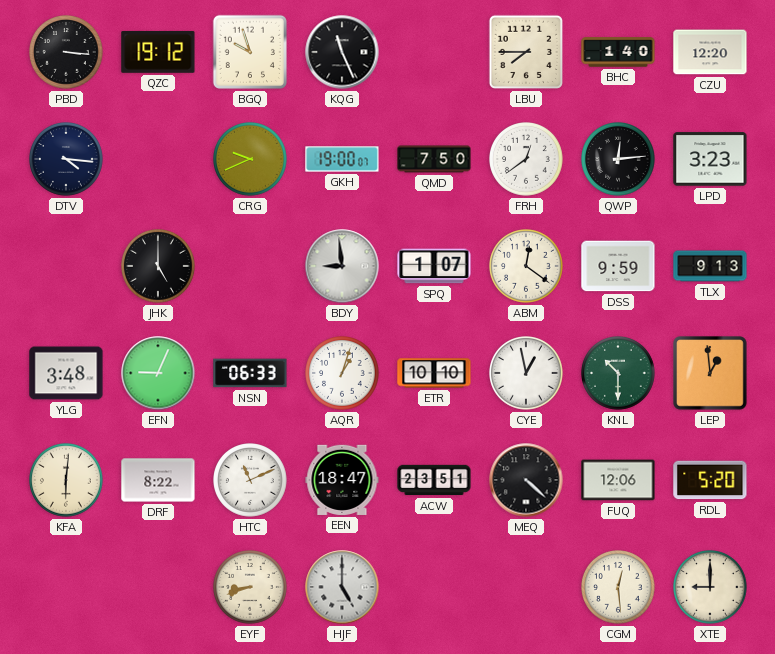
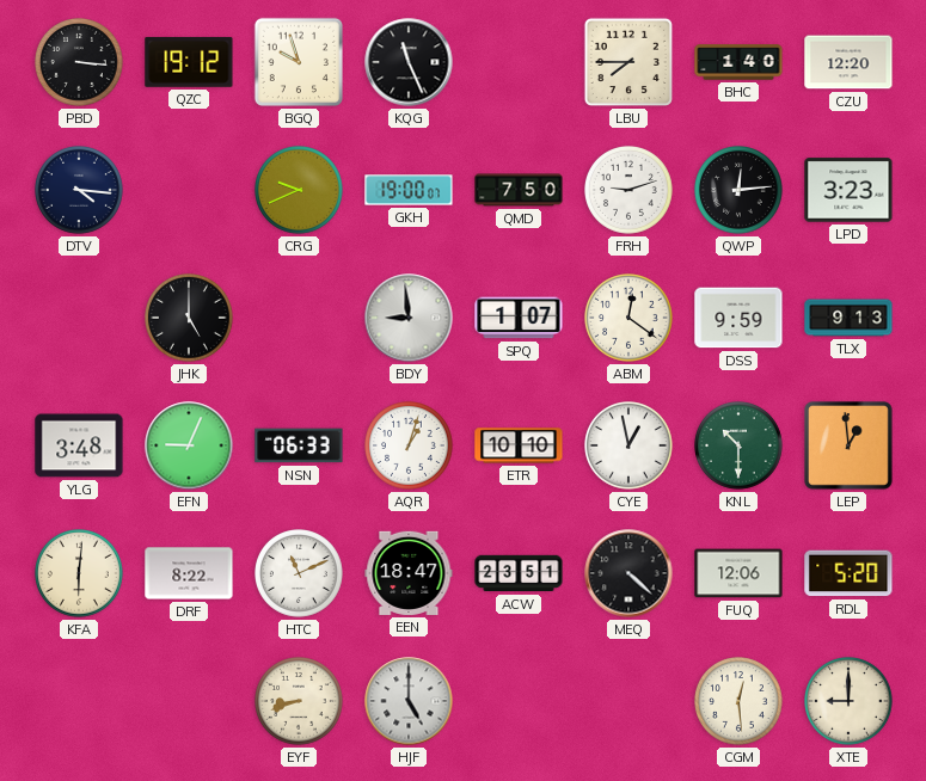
FRH: 12:39 -> 9:12 (630, 191)
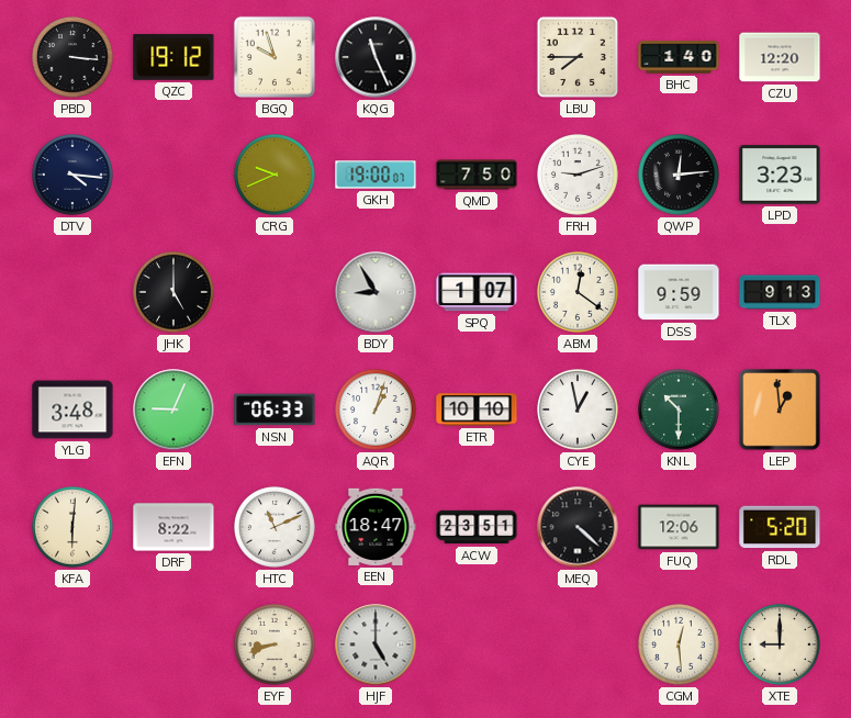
BDY: 8:59 -> 8:55 (376, 292)
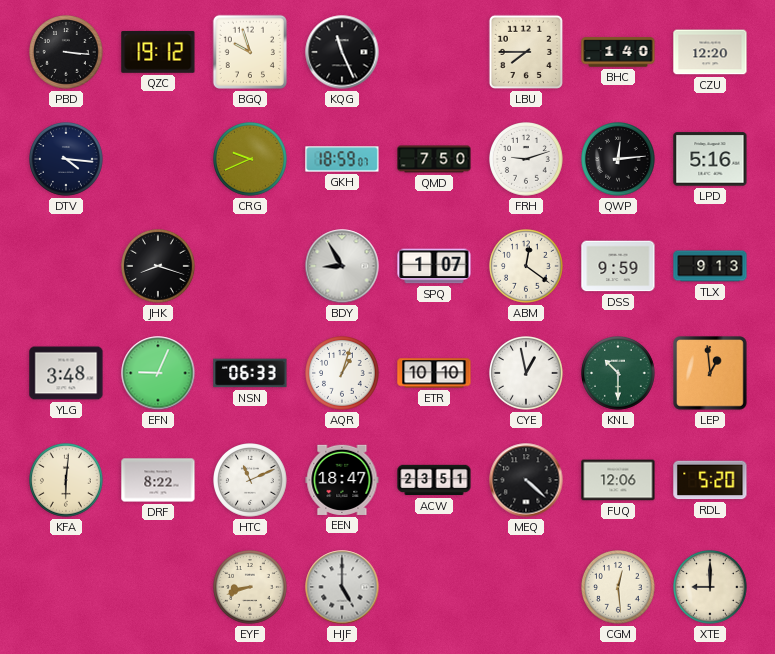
GKH: 19:00 -> 18:59 (342, 159)
LPD: 3:23 -> 5:16 (710, 159)
JHK: 5:00 -> 8:18 (159, 267)
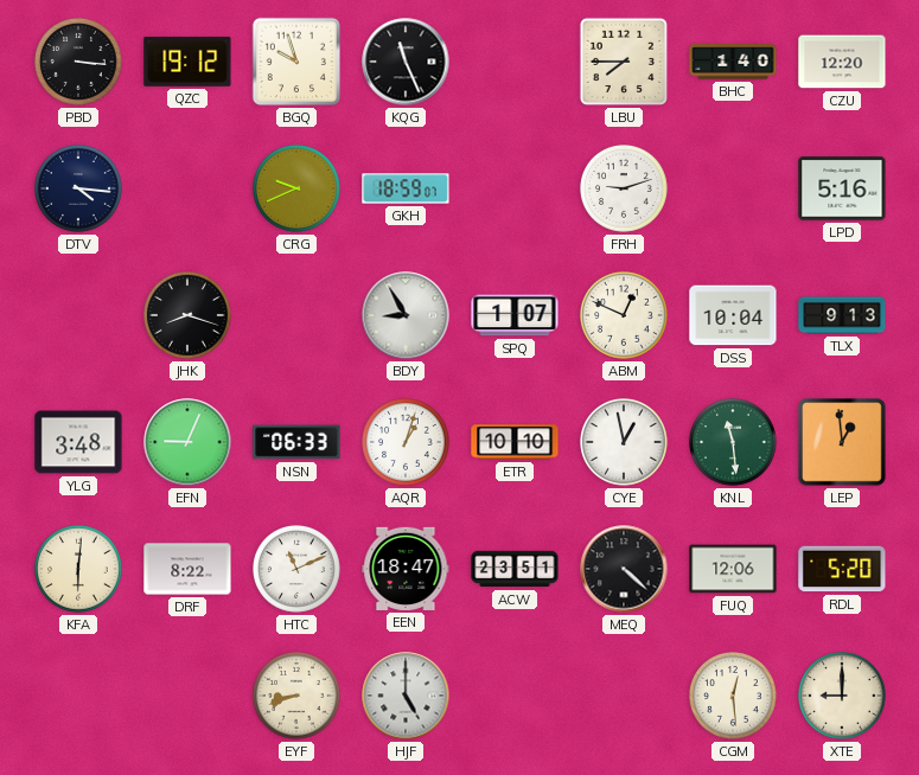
QMD: 7:50 -> none (434, 159)
QWP: 12:14 -> none (619, 160)
ABM: 12:21 -> 12:49 (625, 316)
DSS: 9:59 -> 10:04 (733, 315)
KNL: 10:30 -> 11:29 (734, 443)
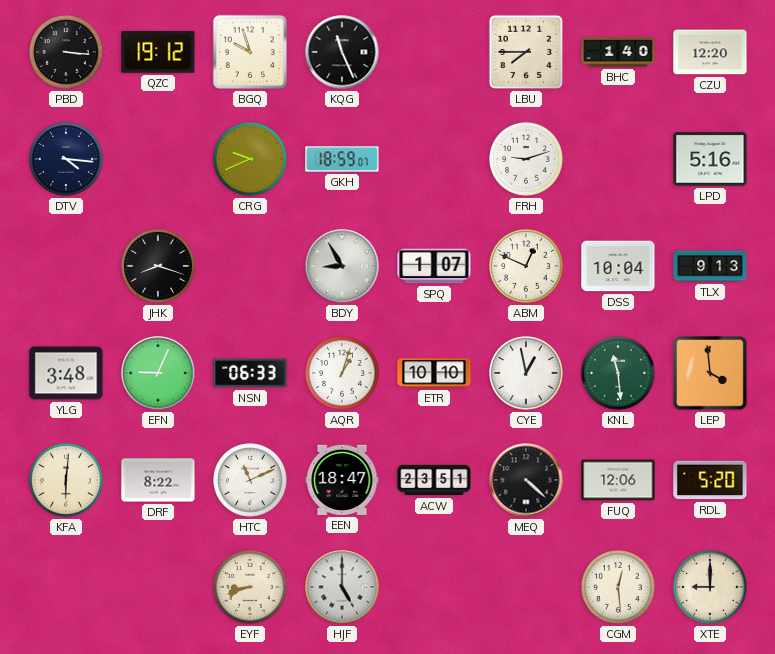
LEP: 12:59 -> 3:59 (710, 373)
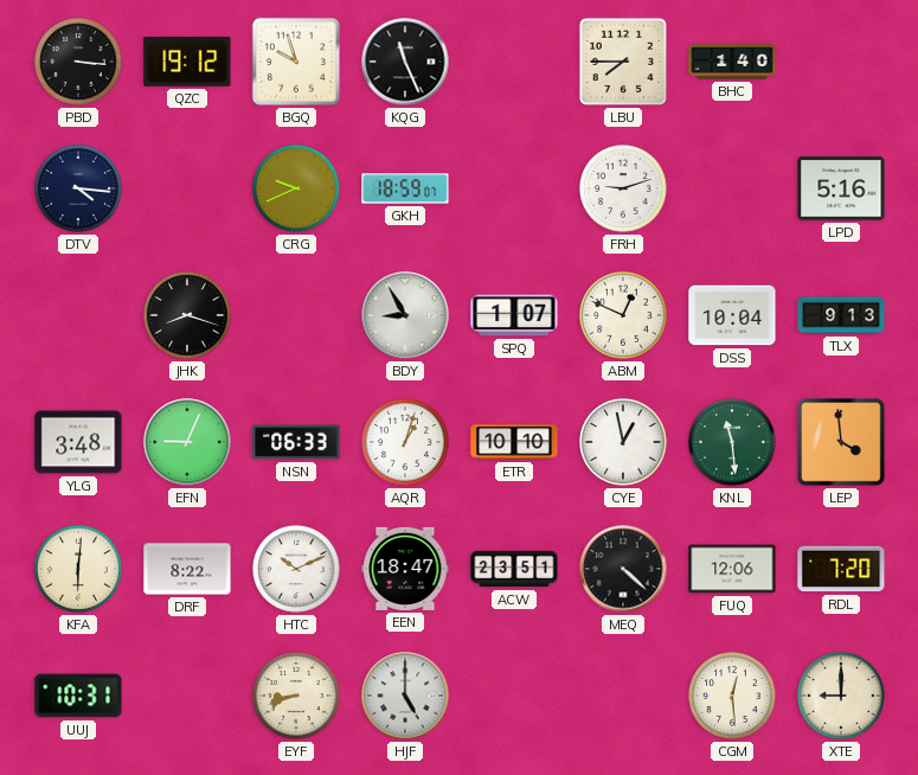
CZU: 12:20 -> none (710, 52)
HTC: 11:11 -> 10:11 (297, 570)
RDL: 5:20 -> 7:20 (841, 569)
UUJ: none -> 10:31 (78, 696)
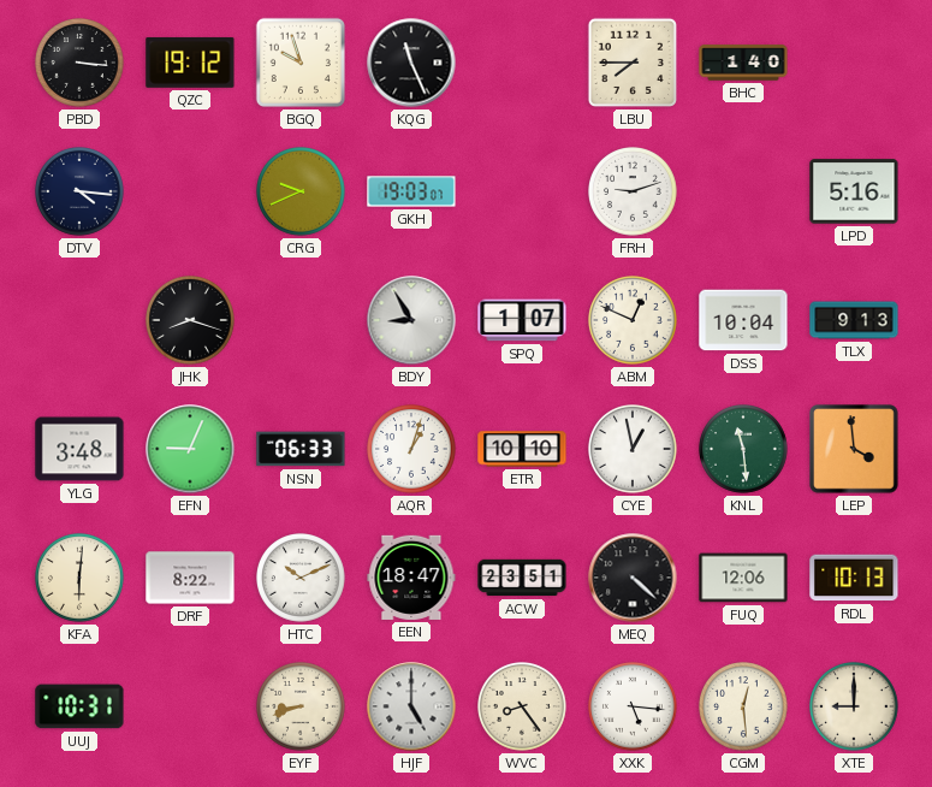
GKH: 18:59 -> 19:03 (411, 191)
RDL: 7:20 -> 10:13 (854, 578)
WVC: none -> 8:24 (523, 708)
XXK: none -> 5:16 (634, 708)
